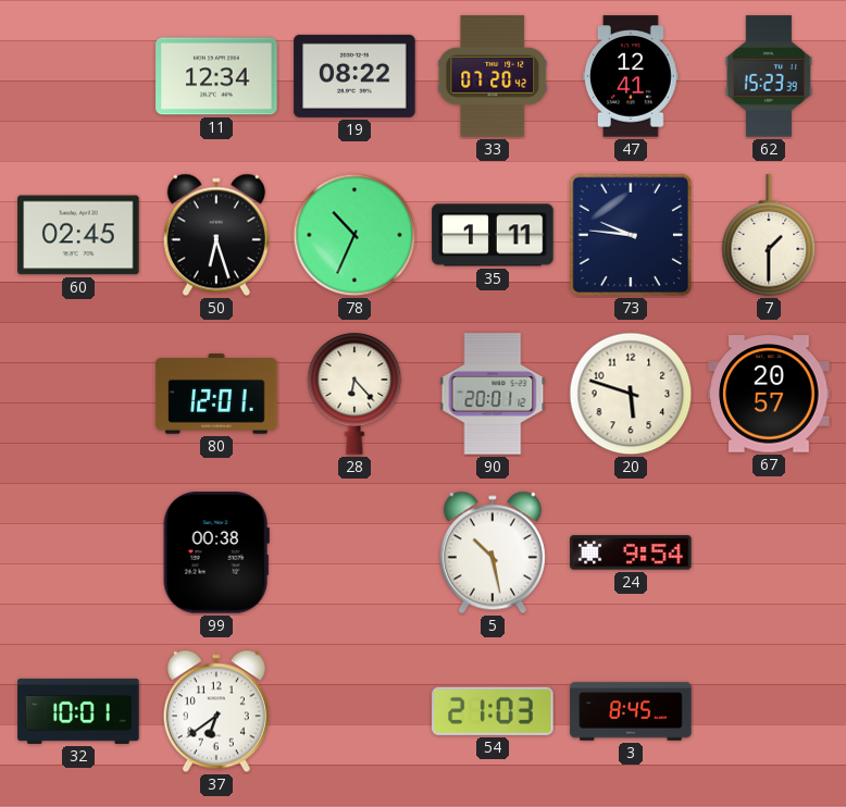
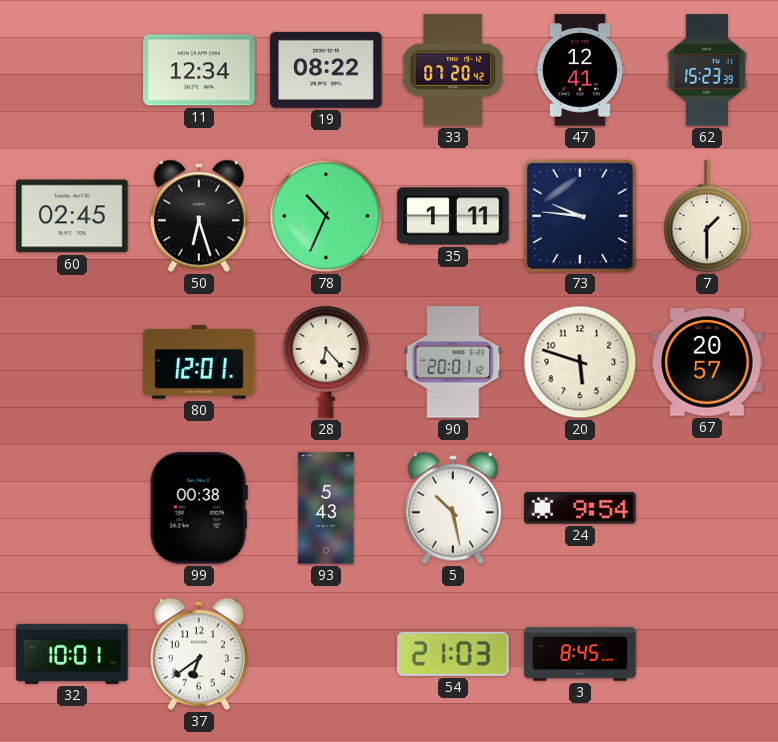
93: none -> 5:43 (326, 508)
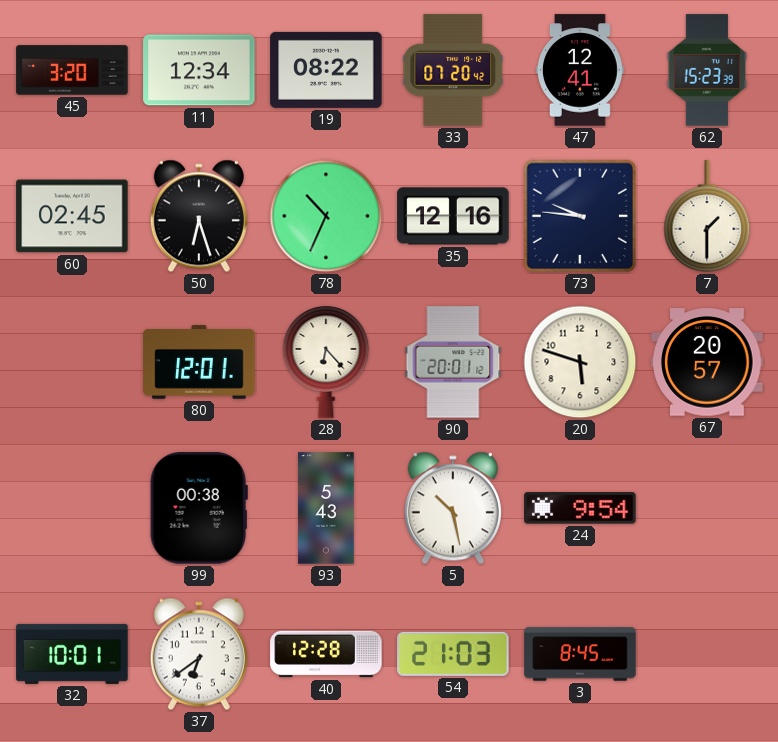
45: none -> 3:20 (72, 70)
35: 1:11 -> 12:16 (453, 216)
40: none -> 12:28 (326, 654)
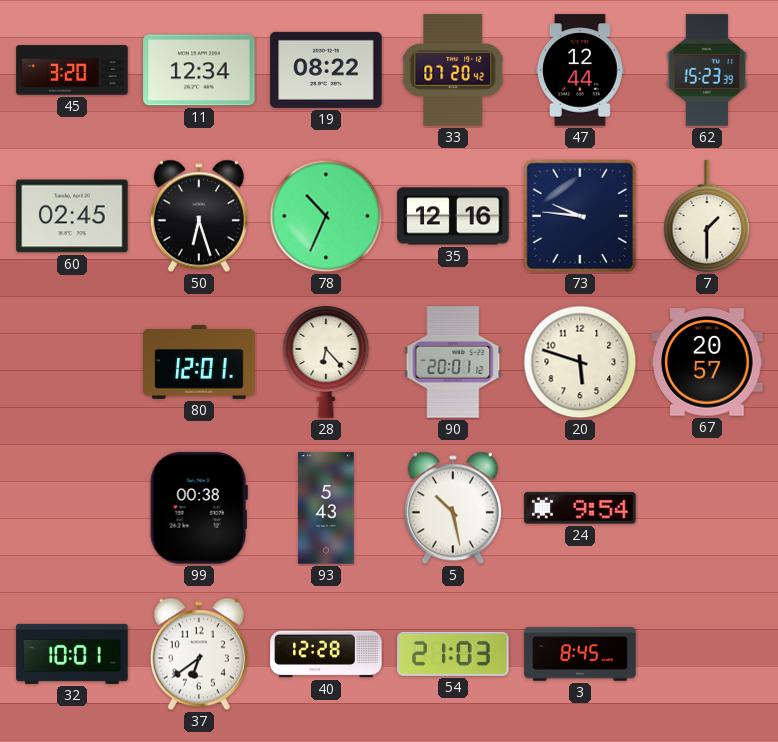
47: 12:41 -> 12:44 (580, 70)
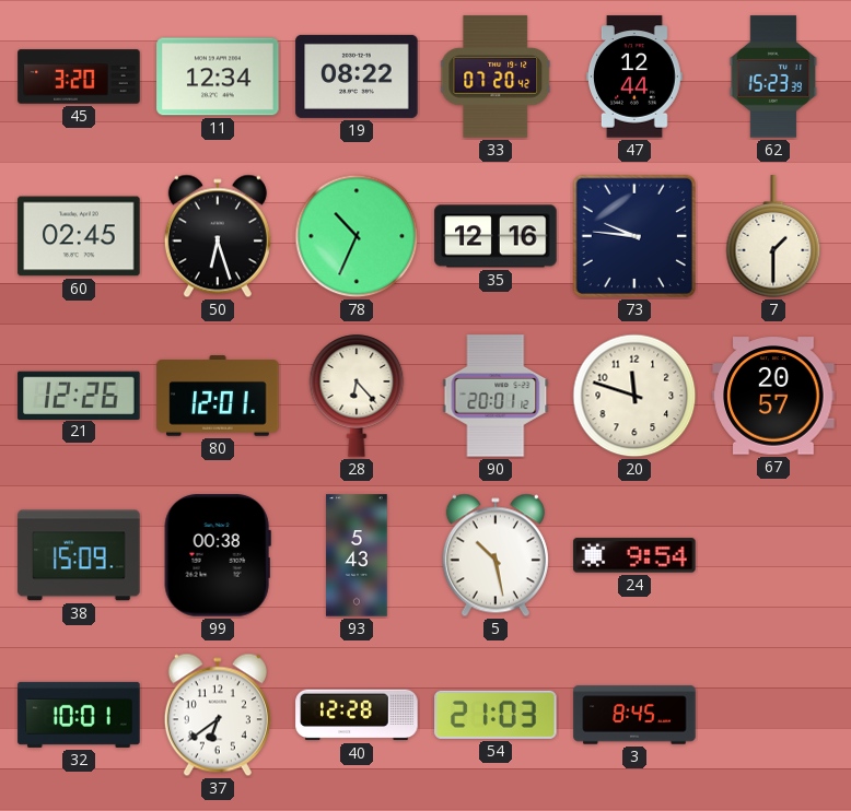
21: none -> 12:26 (79, 395)
20: 5:48 -> 11:48 (634, 396)
38: none -> 15:09 (79, 555)
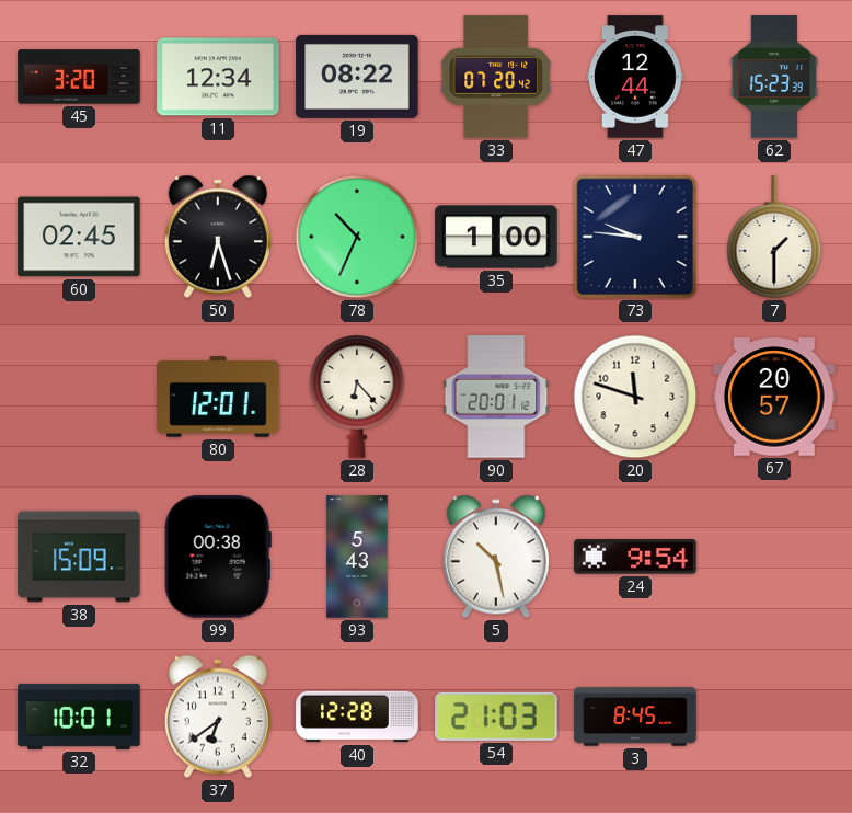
35: 12:16 -> 1:00 (496, 237)
21: 12:26 -> none (79, 395)
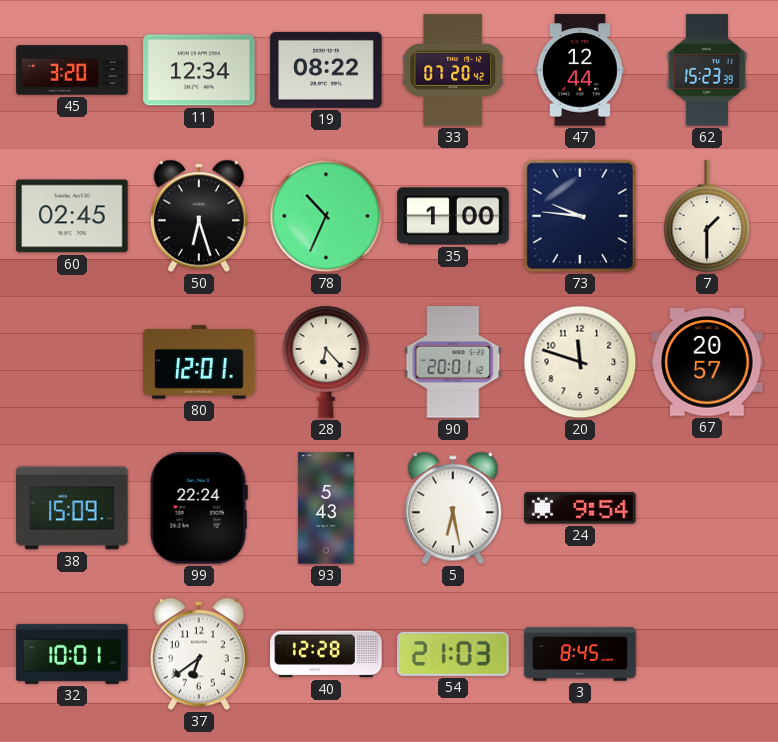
99: 00:38 -> 22:24 (199, 508)
5: 10:28 -> 6:28 (453, 508)
